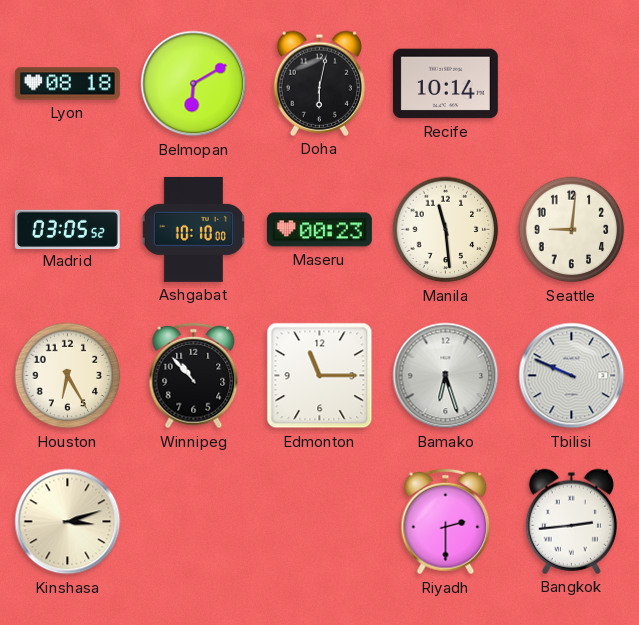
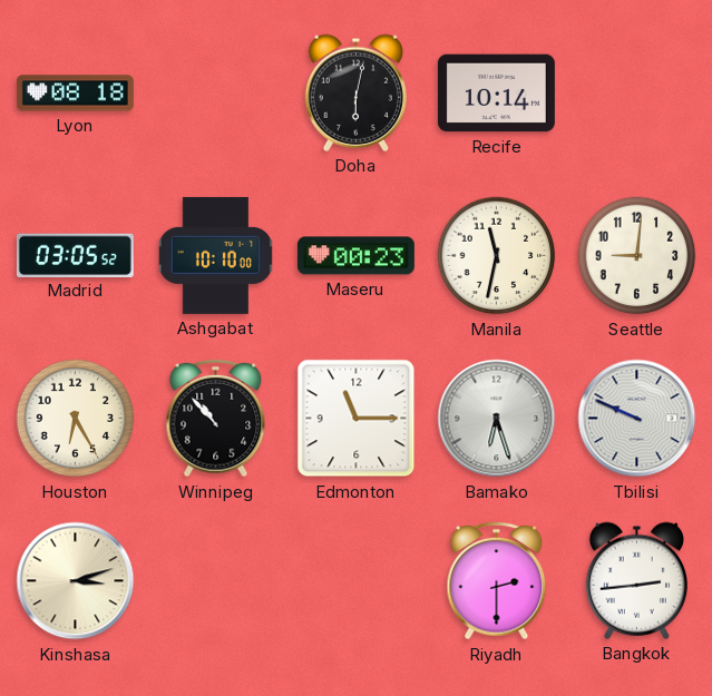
Belmopan: 6:10 -> none (194, 84)
Manila: 11:29 -> 11:32 (497, 256)
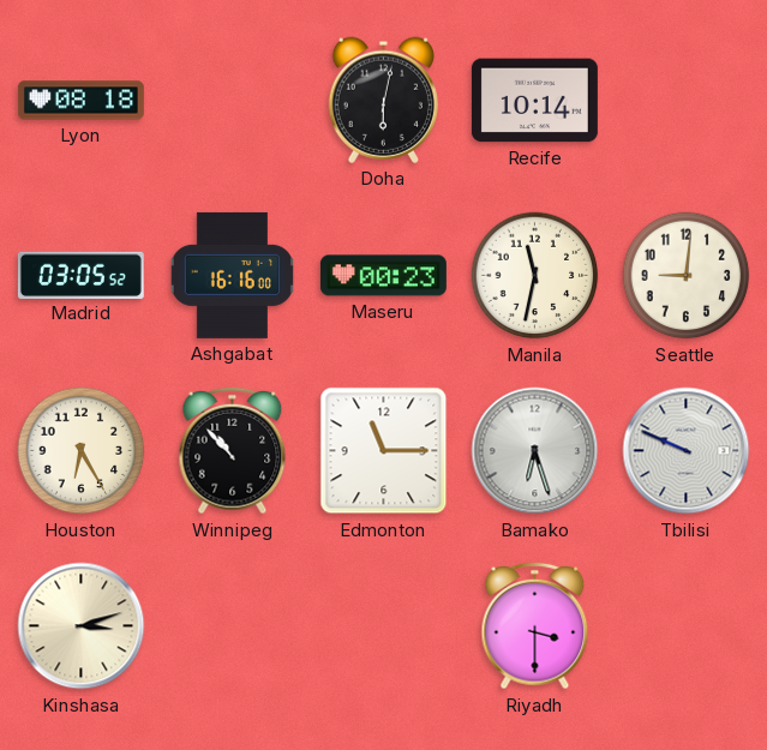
Ashgabat: 10:10 -> 16:16 (232, 275)
Riyadh: 2:30 -> 3:30 (535, 626)
Bangkok: 2:44 -> none (636, 580)
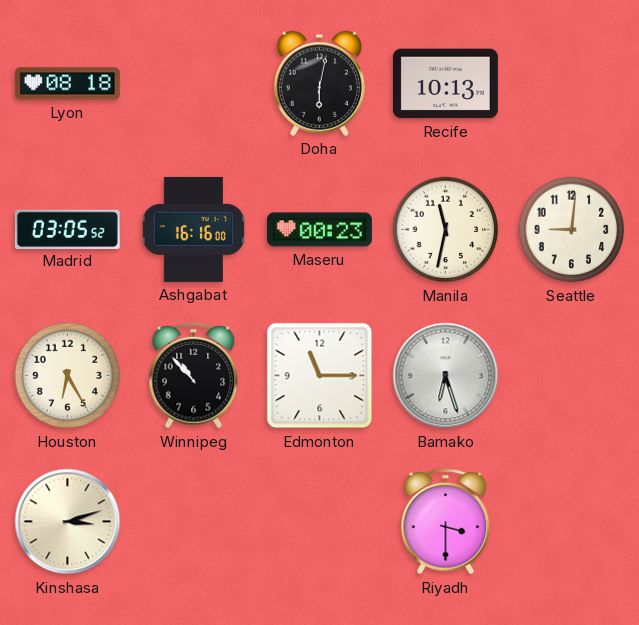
Recife: 10:14 -> 10:13 (445, 84)
Tbilisi: 9:49 -> none (687, 451)
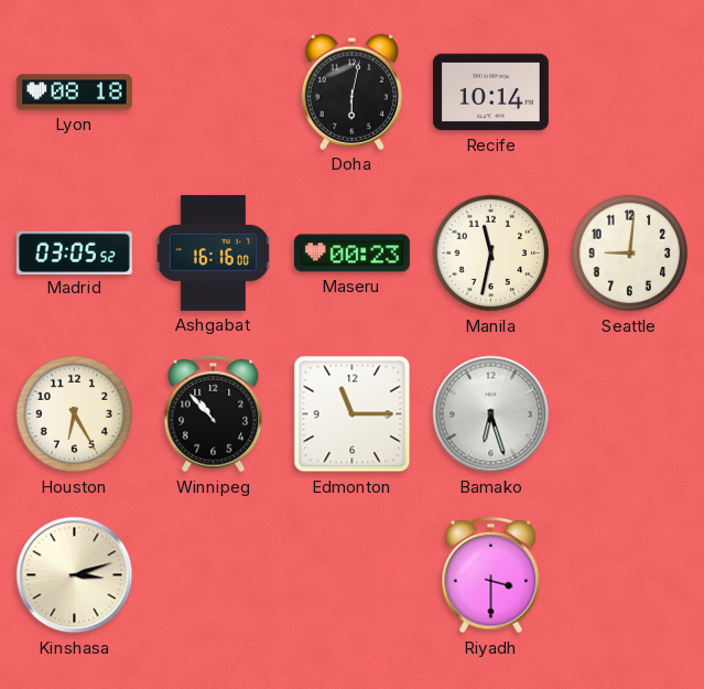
Recife: 10:13 -> 10:14 (490, 93)
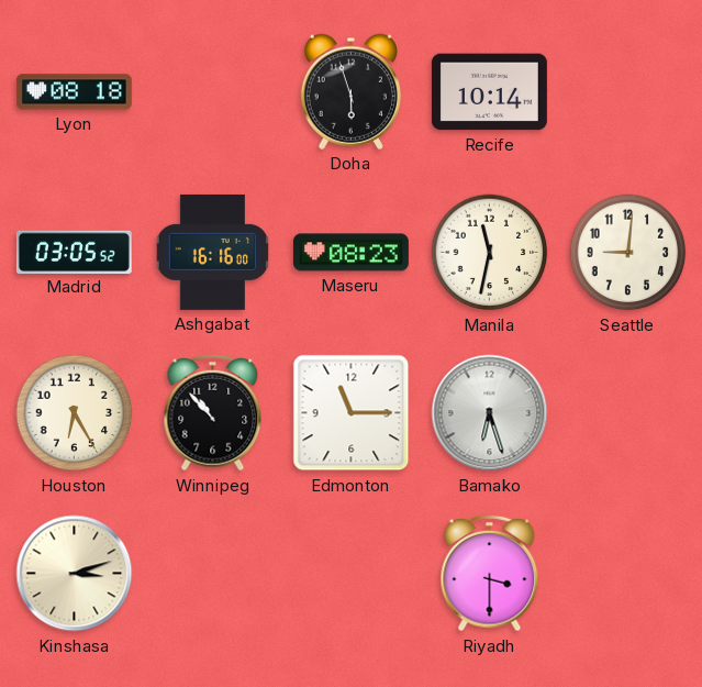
Doha: 6:02 -> 5:57 (350, 91)
Maseru: 00:23 -> 08:23 (350, 253)
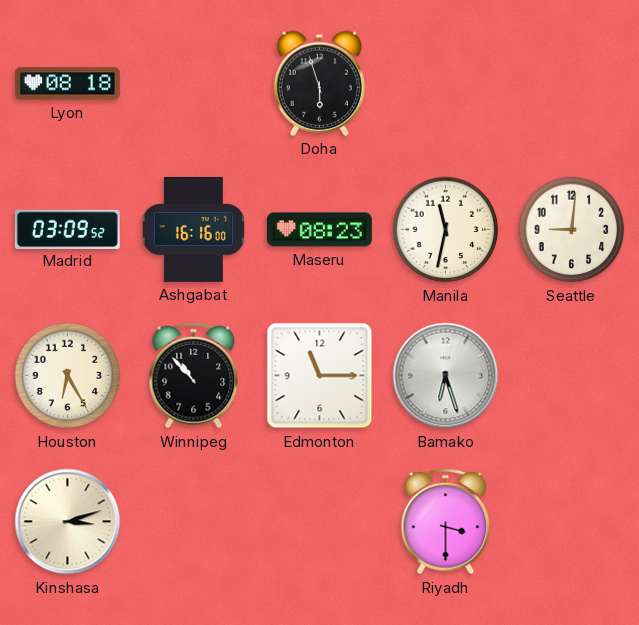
Recife: 10:14 -> none (489, 92)
Madrid: 03:05 -> 03:09 (67, 229)
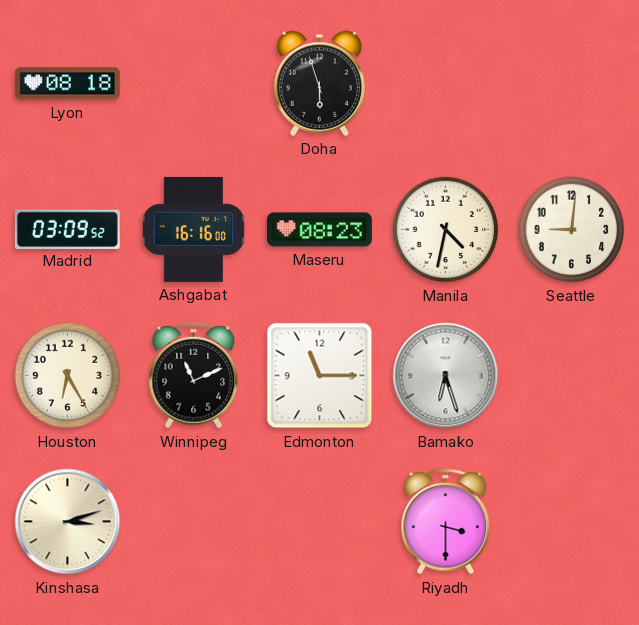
Manila: 11:32 -> 4:32 (446, 230)
Winnipeg: 10:53 -> 11:11 (194, 376)
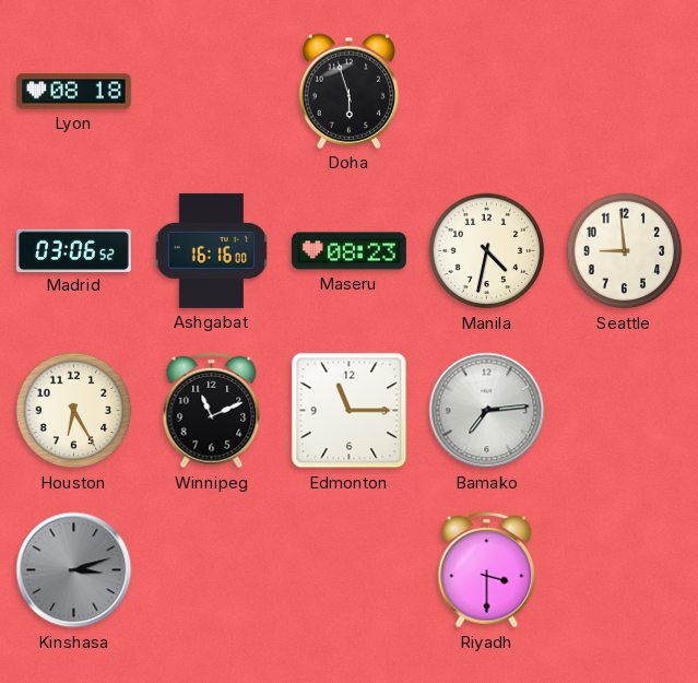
Madrid: 03:09 -> 03:06 (73, 250)
Seattle: 9:01 -> 8:59 (625, 251)
Bamako: 6:27 -> 7:14 (487, 411)
Kinshasa dial: cream -> grey (74, 570)
